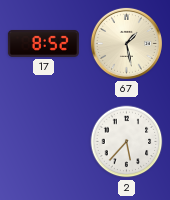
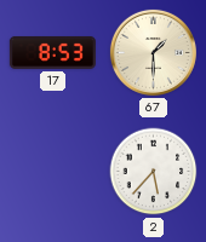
17: 8:52 -> 8:53 (52, 52)
67: 1:28 -> 1:30 (153, 52)
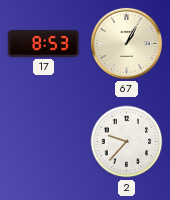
67: 1:30 -> 1:05 (126, 43)
2: 5:37 -> 9:37 (127, 142)
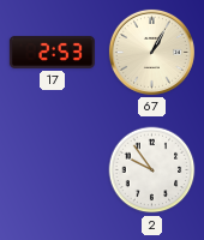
17: 8:53 -> 2:53 (52, 52)
2: 9:37 -> 9:54 (152, 170)
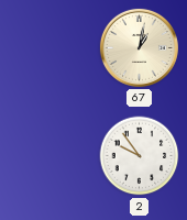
17: 2:53 -> none (52, 52)
67: 1:05 -> 1:02 (139, 47)
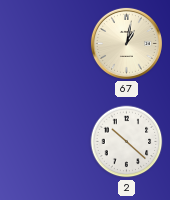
2: 9:54 -> 10:22 (127, 142)
